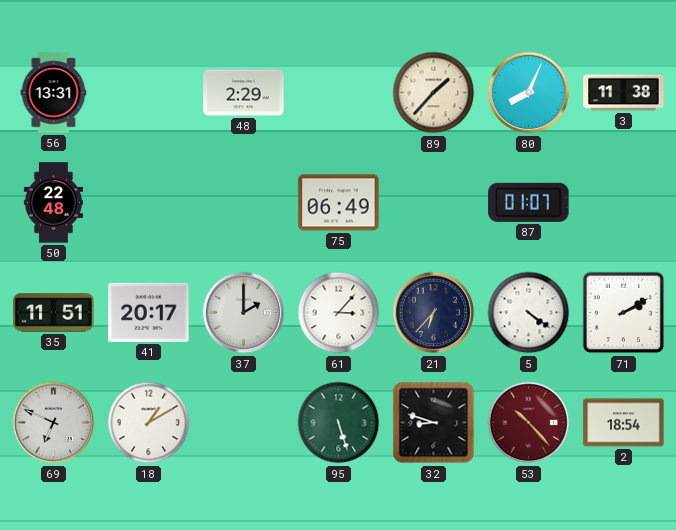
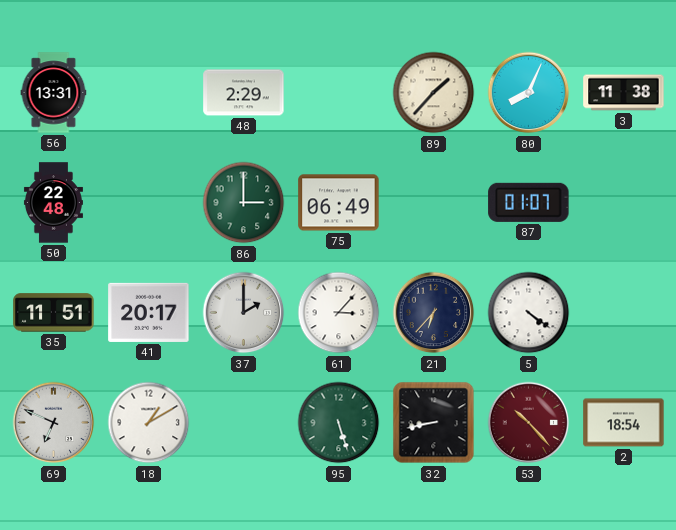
86: none -> 3:00 (244, 203)
71: 2:10 -> none (624, 313)
32: 8:48 -> 8:43 (434, 423)
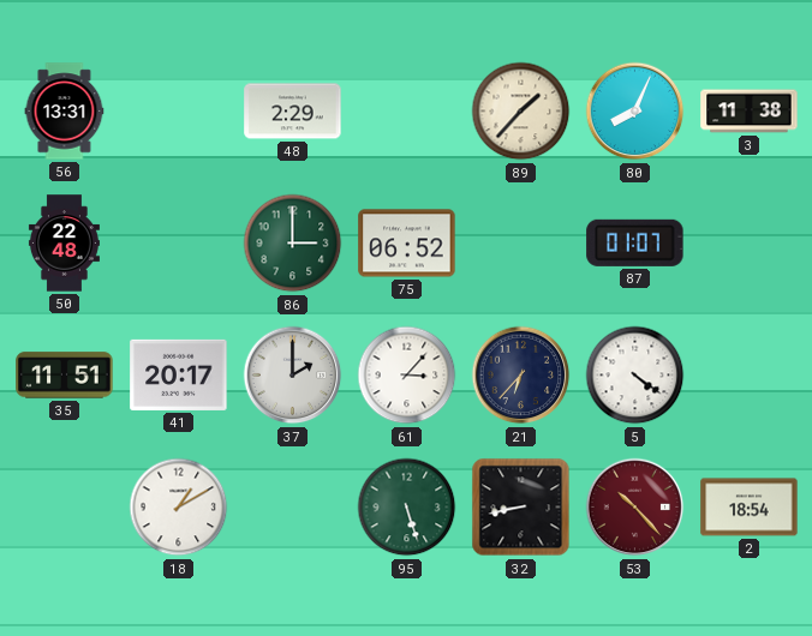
75: 06:49 -> 06:52 (407, 244)
69: 6:49 -> none (54, 423)
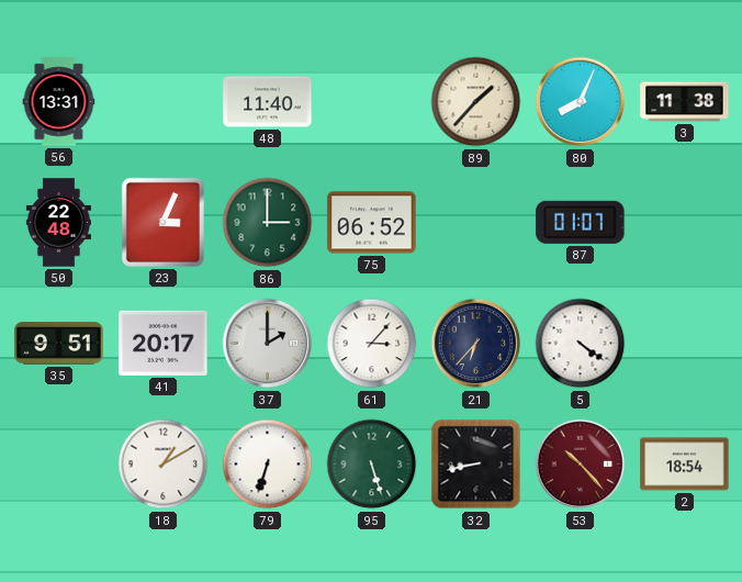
48: 2:29 -> 11:40 (268, 102)
23: none -> 3:04 (162, 222)
35: 11:51 -> 9:51 (59, 344)
79: none -> 6:33 (268, 465)
